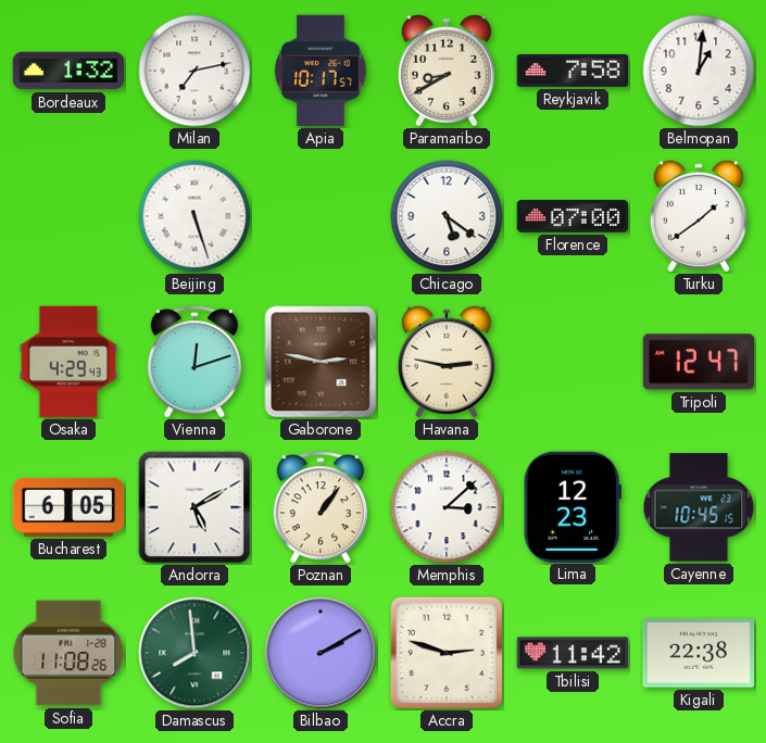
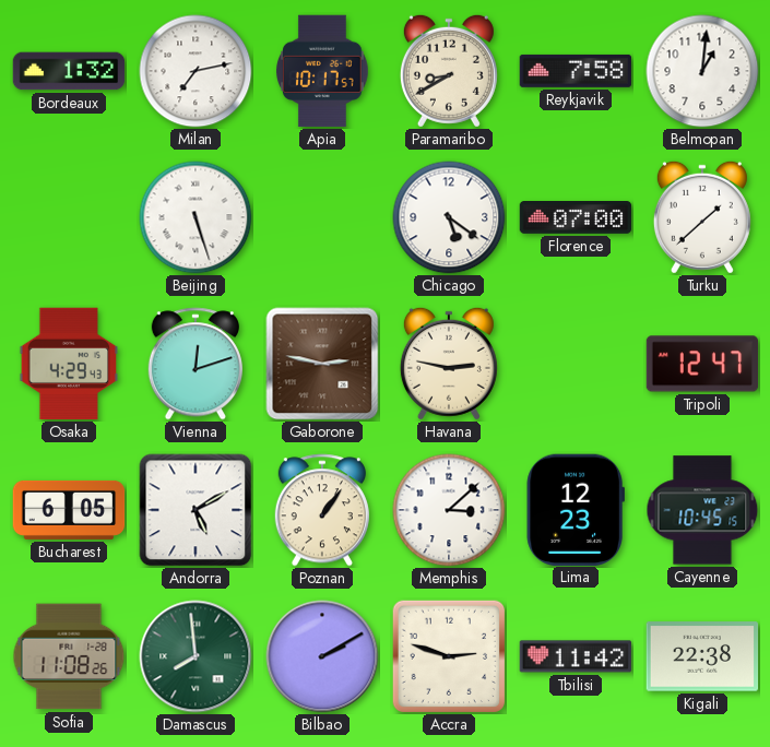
Turku: 1:39 -> 1:38 (702, 217)
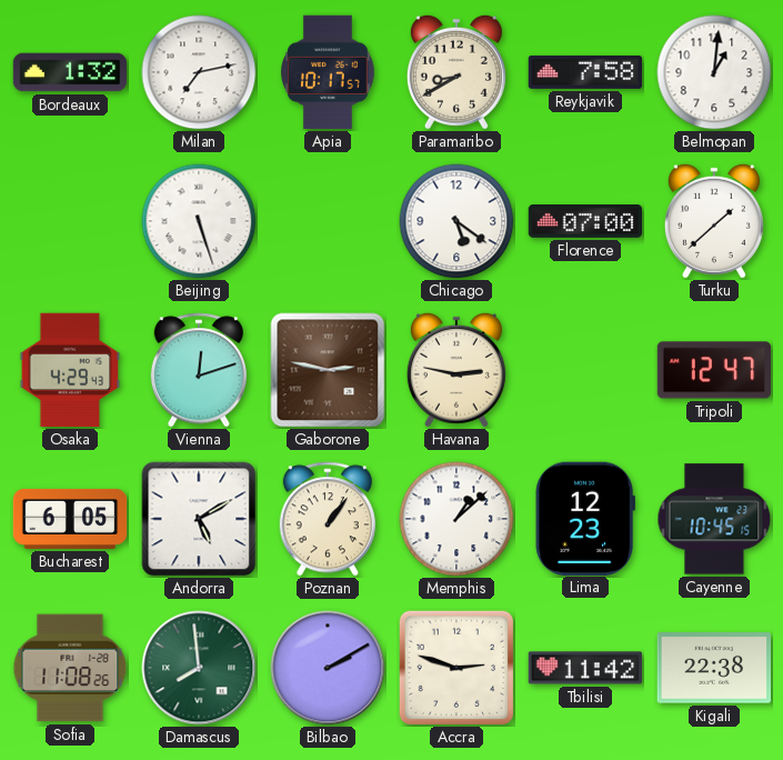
Memphis: 3:08 -> 1:08 (456, 519)
